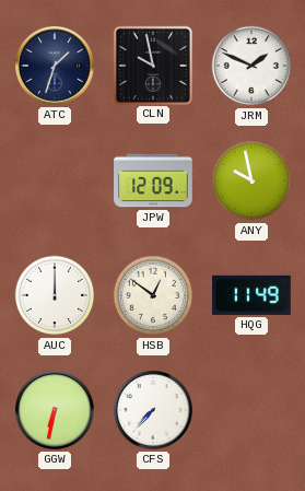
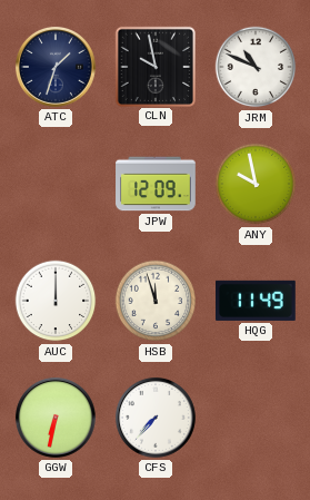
JRM: 1:49 -> 10:49 (256, 67)
HSB: 12:51 -> 11:57 (156, 301)
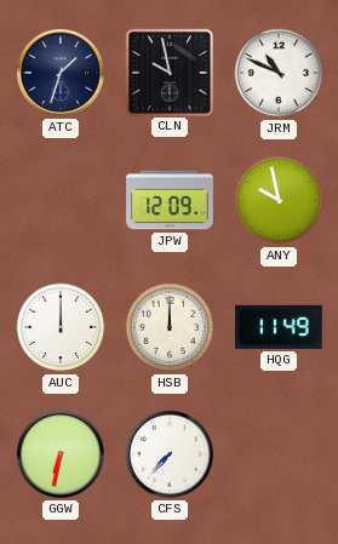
HSB: 11:57 -> 12:00 (170, 327)
